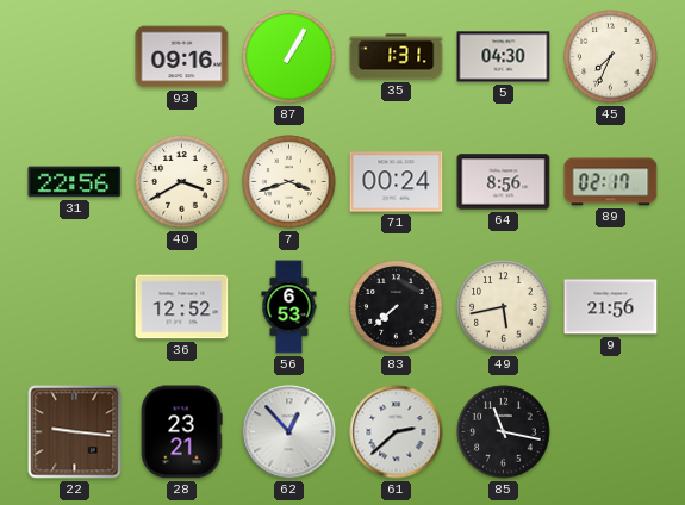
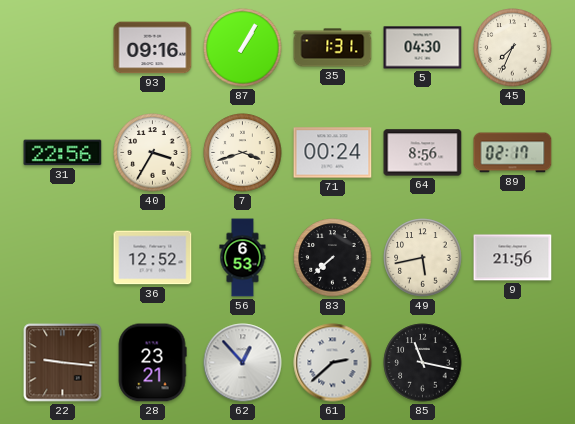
40: 3:40 -> 3:35 (153, 153)
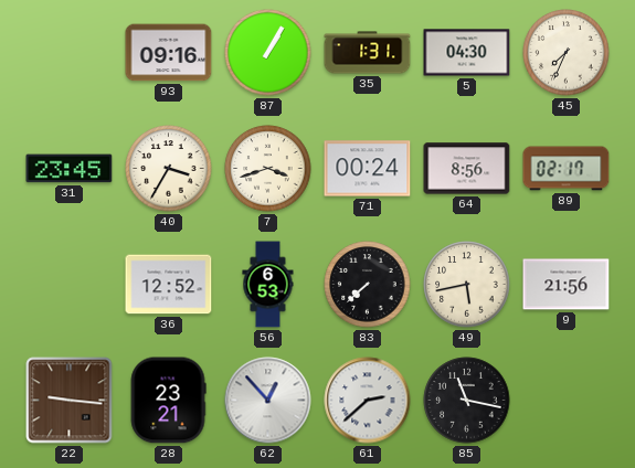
31: 22:56 -> 23:45 (70, 169)
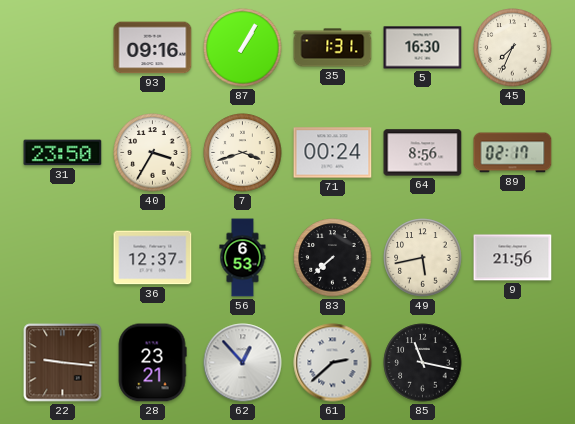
5: 04:30 -> 16:30 (423, 48)
31: 23:45 -> 23:50 (63, 153)
36: 12:52 -> 12:37 (153, 258)
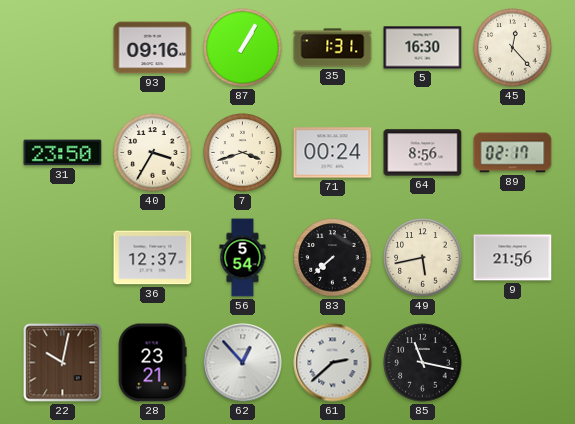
45: 7:34 -> 12:23 (513, 48)
56: 6:53 -> 5:54 (243, 258)
22: 9:16 -> 10:02 (63, 363)
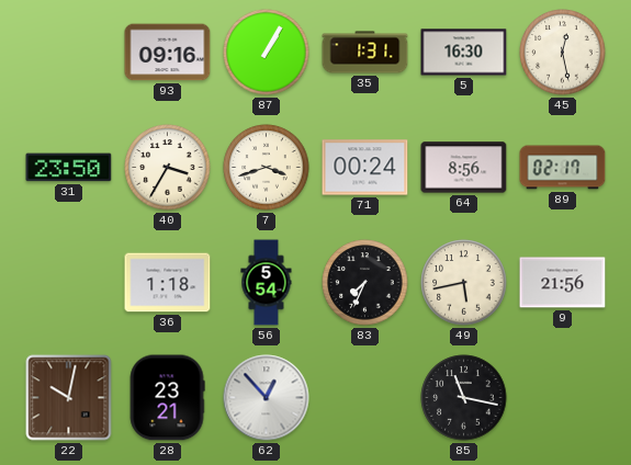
45: 12:23 -> 12:28 (563, 53)
36: 12:37 -> 1:18 (168, 283)
83: 7:38 -> 7:34 (365, 283)
61: 2:38 -> none (333, 363)
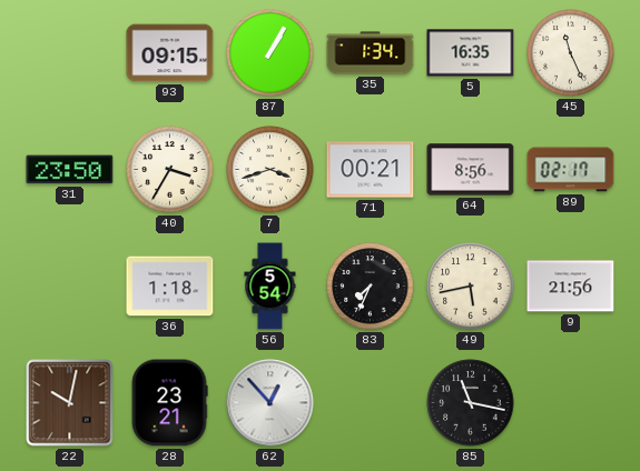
93: 09:16 -> 09:15 (170, 53)
35: 1:31 -> 1:34 (371, 53)
5: 16:30 -> 16:35 (471, 53)
45: 12:28 -> 11:26 (571, 53)
71: 00:24 -> 00:21 (371, 170)
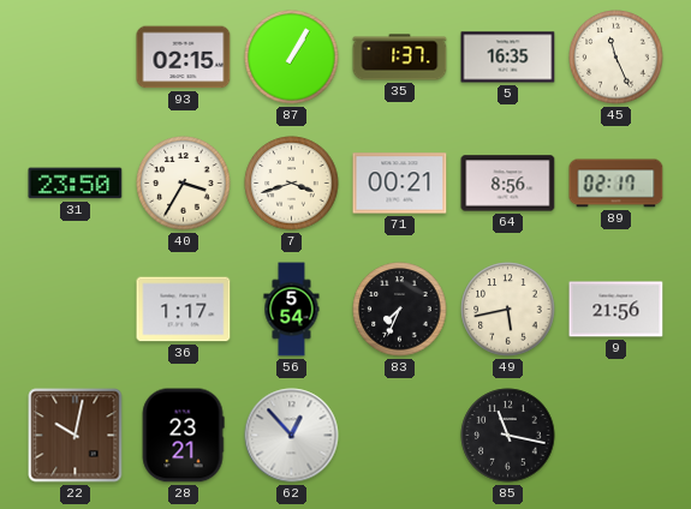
93: 09:15 -> 02:15 (184, 58)
35: 1:34 -> 1:37 (400, 58)
36: 1:18 -> 1:17 (184, 310)
